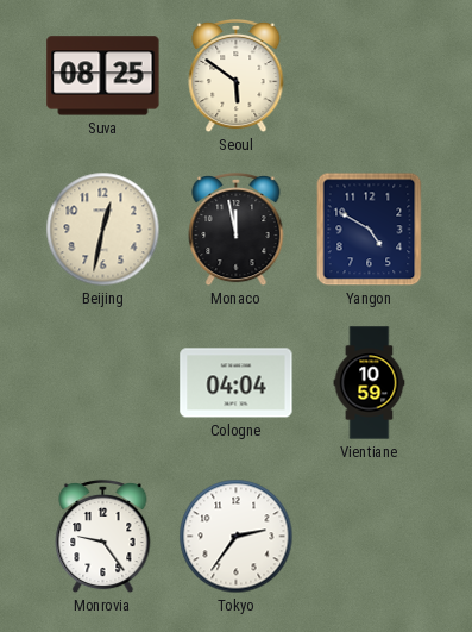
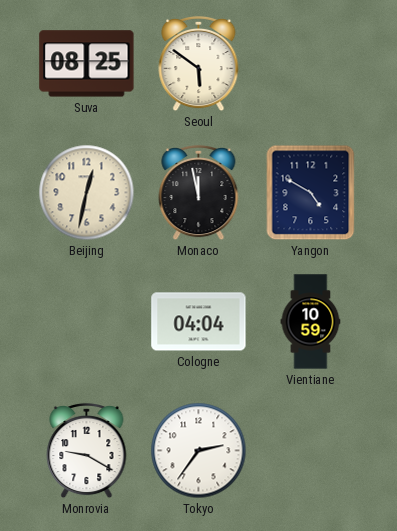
Monrovia: 9:24 -> 9:20 (87, 451)
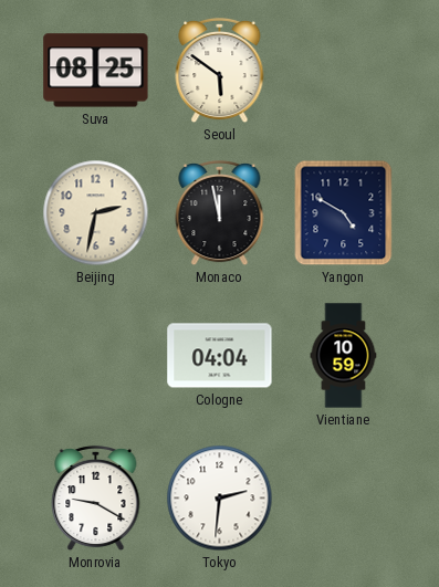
Beijing: 12:32 -> 2:32 (96, 213)
Tokyo: 2:36 -> 2:31 (220, 499)
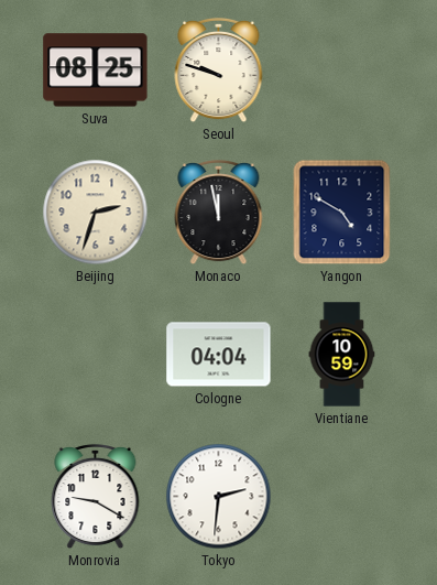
Seoul: 5:51 -> 9:48 (219, 71)
Beijing: 2:32 -> 2:33 (96, 213)
